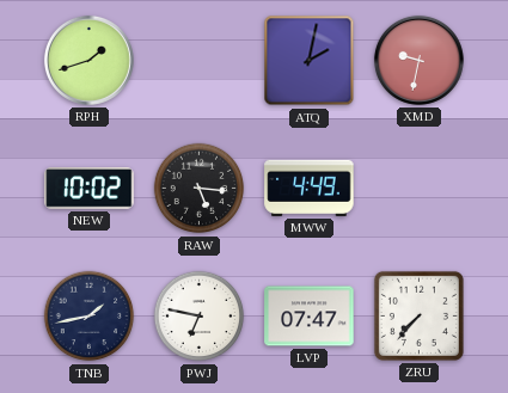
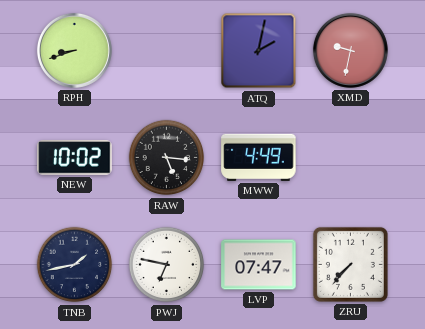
RPH: 1:42 -> 8:42 (74, 50)
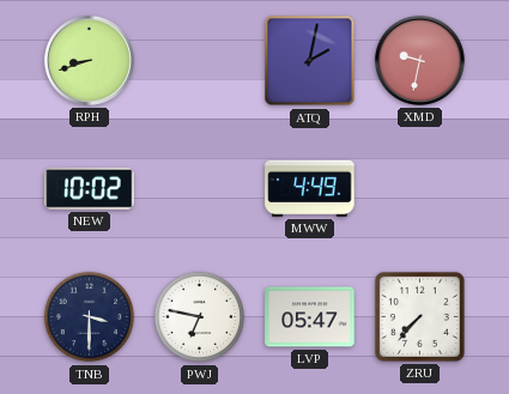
RAW: 5:16 -> none (167, 158)
TNB: 1:43 -> 3:30 (90, 317)
LVP: 07:47 -> 05:47 (310, 317)
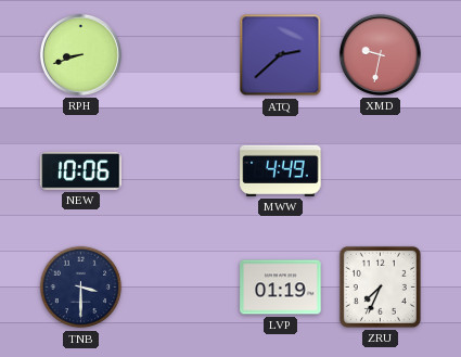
ATQ: 2:02 -> 2:38 (281, 55)
NEW: 10:02 -> 10:06 (81, 171)
PWJ: 6:47 -> none (200, 317)
LVP: 05:47 -> 01:19 (281, 288)
ZRU: 7:37 -> 7:34 (380, 286)
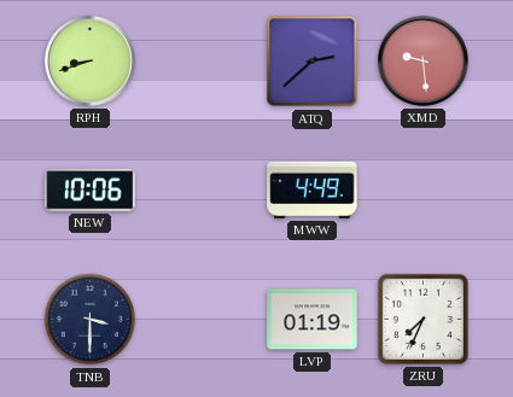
XMD: 9:32 -> 9:29 (422, 60)
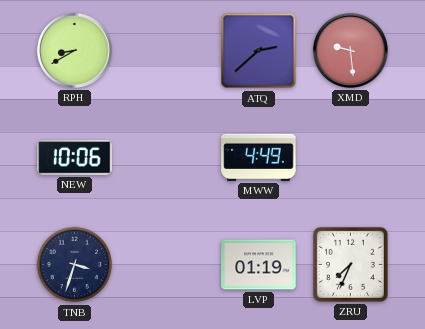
RPH: 8:42 -> 8:40 (74, 50)
TNB: 3:30 -> 3:33 (75, 265)
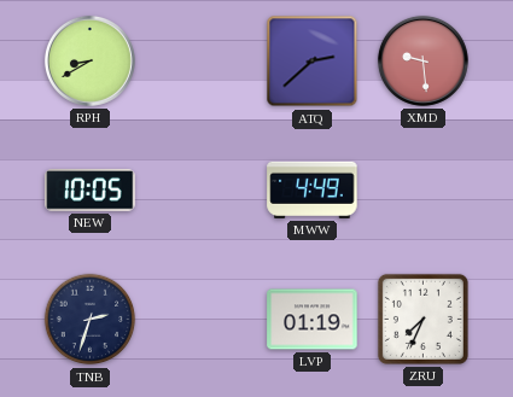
NEW: 10:06 -> 10:05 (91, 191)
TNB: 3:33 -> 2:33 (91, 320)
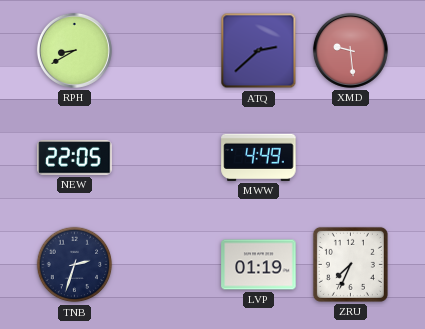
NEW: 10:05 -> 22:05 (75, 158)
